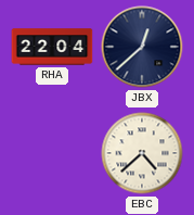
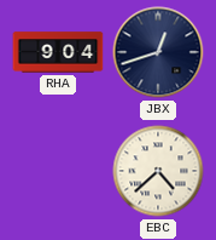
RHA: 22:04 -> 9:04 (58, 52)
JBX: 12:38 -> 12:42 (158, 52)
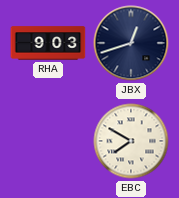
RHA: 9:04 -> 9:03 (48, 43)
EBC: 4:38 -> 7:50 (131, 141)
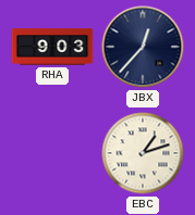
JBX: 12:42 -> 12:37 (143, 47)
EBC: 7:50 -> 1:12 (143, 153)
